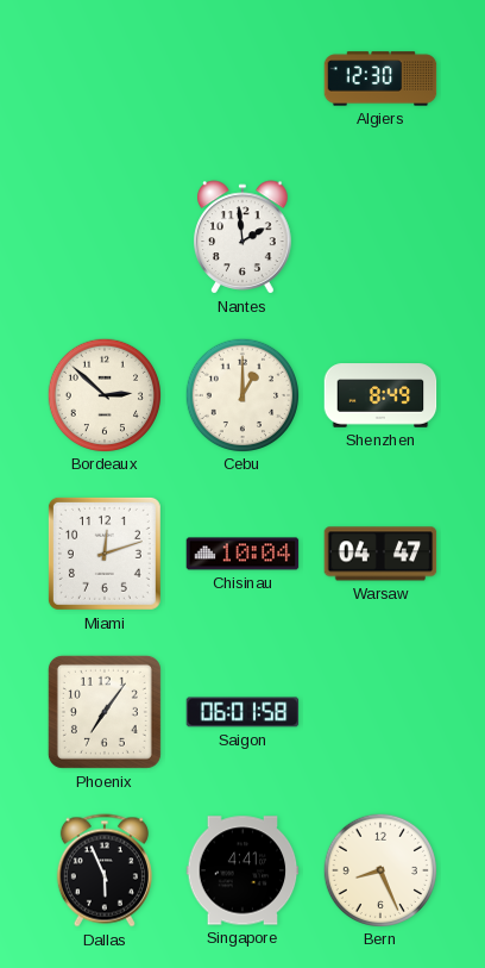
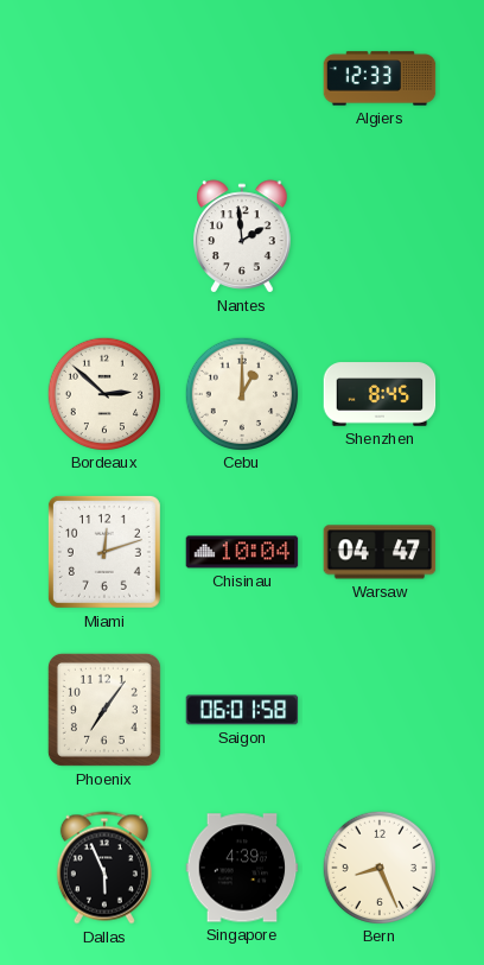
Algiers: 12:30 -> 12:33 (380, 78)
Shenzhen: 8:49 -> 8:45 (380, 394)
Singapore: 4:41 -> 4:39 (242, 868)
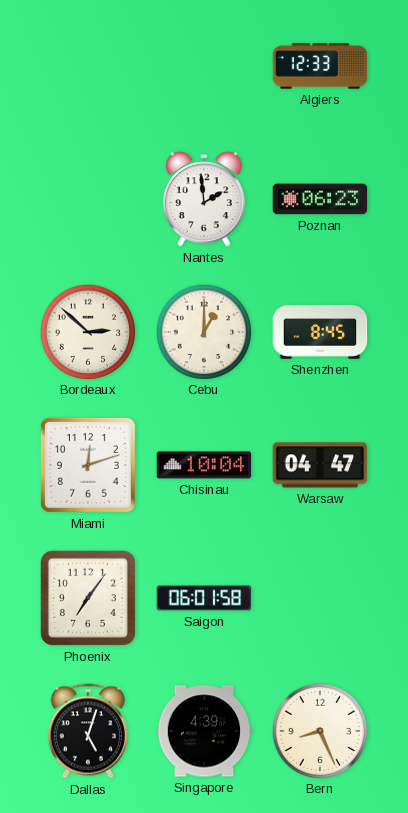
Poznan: none -> 06:23 (320, 199)
Dallas: 5:56 -> 5:03 (88, 731)
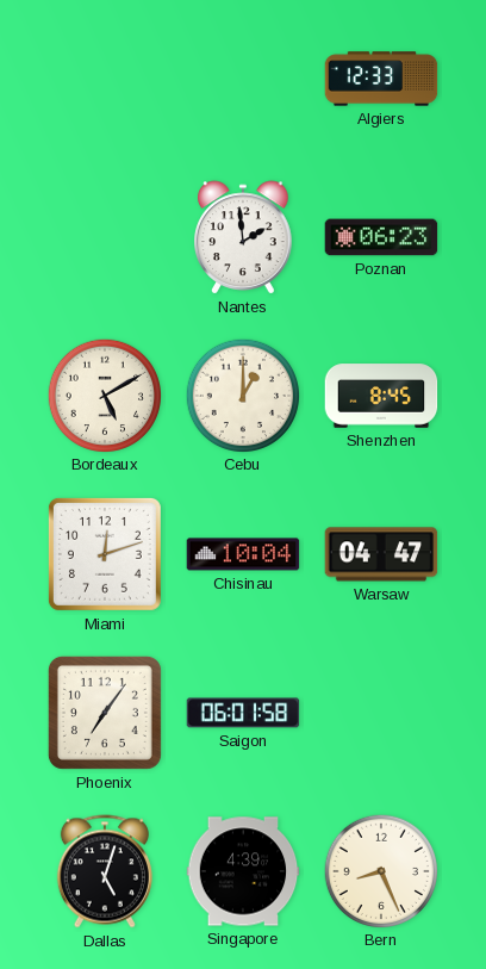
Bordeaux: 2:52 -> 5:10 (104, 395)
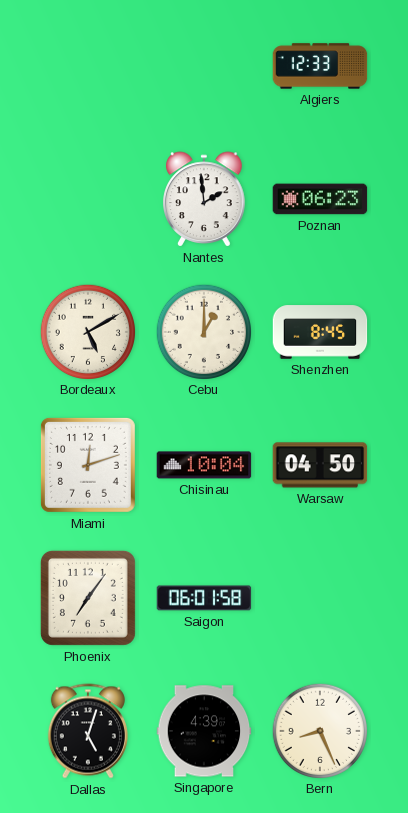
Warsaw: 04:47 -> 04:50 (320, 465)
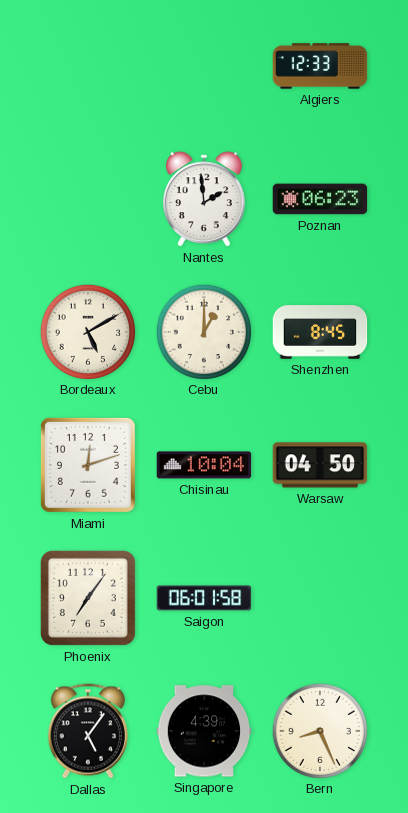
Dallas: 5:03 -> 5:06 (88, 731)
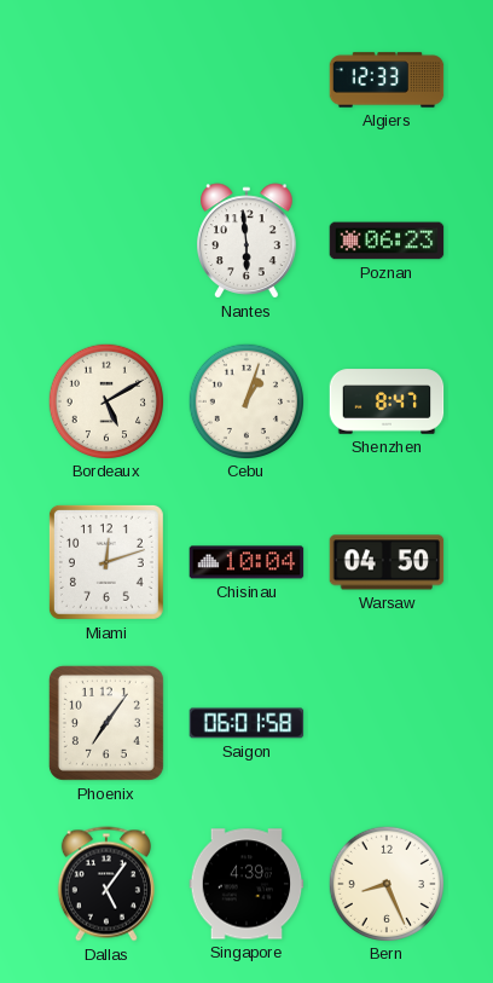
Nantes: 1:59 -> 5:59 (246, 241)
Cebu: 1:00 -> 1:03 (245, 400)
Shenzhen: 8:45 -> 8:47 (387, 401)
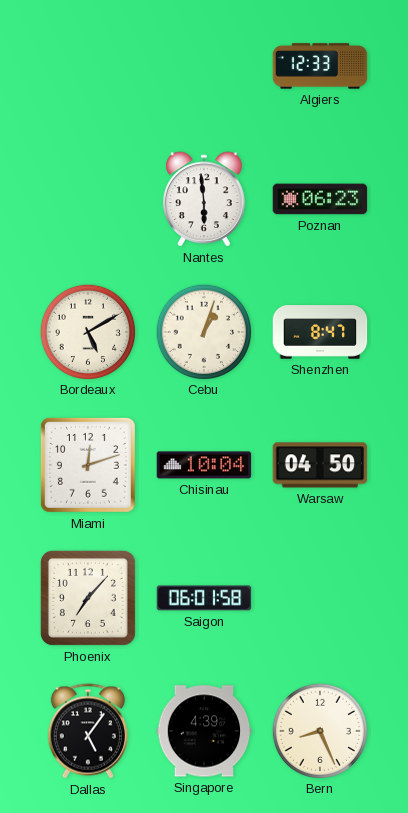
Phoenix: 7:06 -> 7:07 (88, 598)
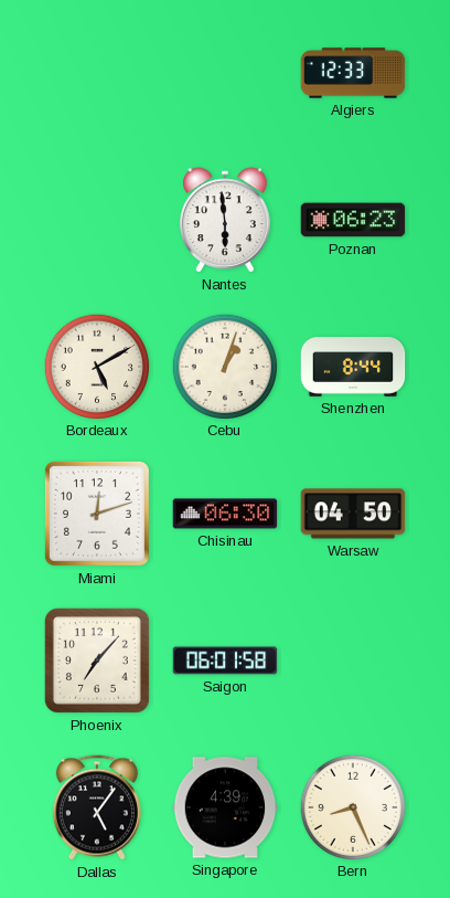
Shenzhen: 8:47 -> 8:44 (353, 367)
Chisinau: 10:04 -> 06:30 (225, 514)
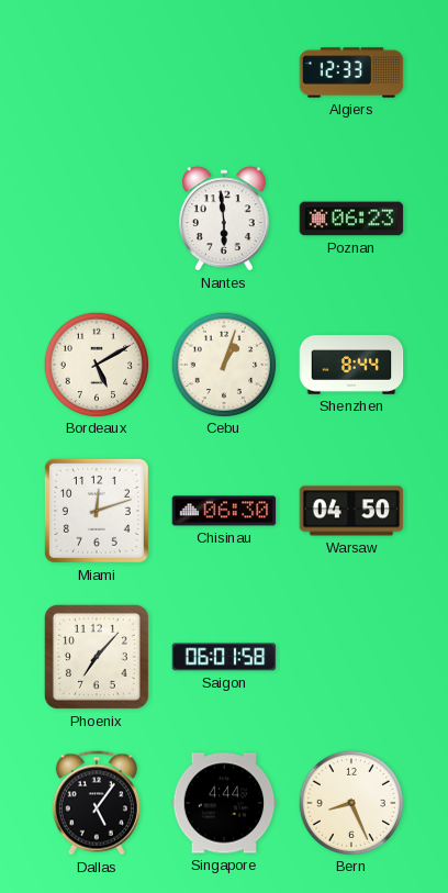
Singapore: 4:39 -> 4:44 (224, 803)
